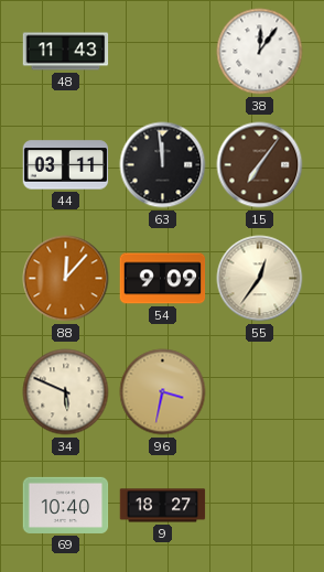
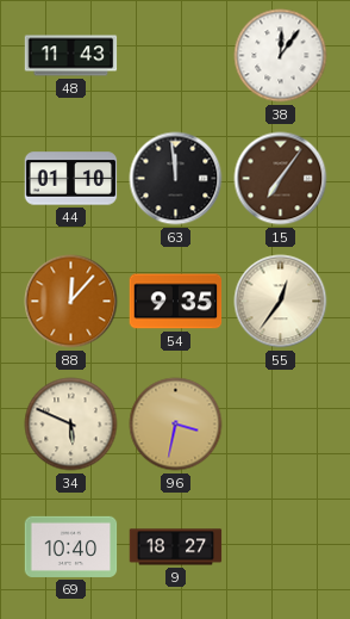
44: 03:11 -> 01:10 (71, 179)
54: 9:09 -> 9:35 (176, 302)
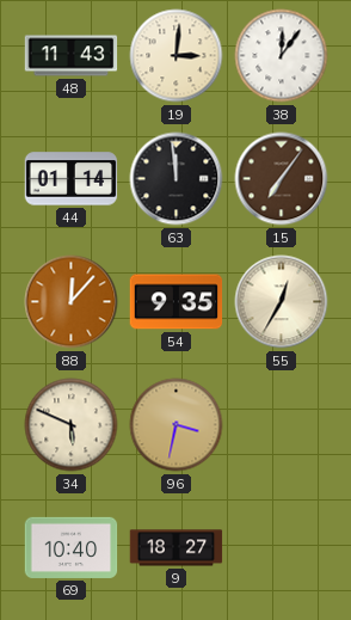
19: none -> 3:01 (177, 56)
44: 01:10 -> 01:14 (72, 179)
55: 12:36 -> 12:35 (282, 302)
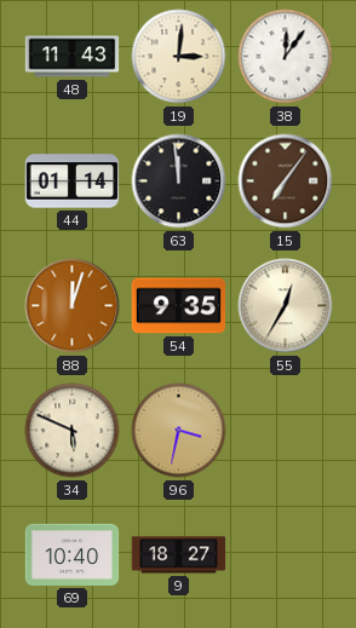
88: 12:07 -> 12:03 (73, 306)
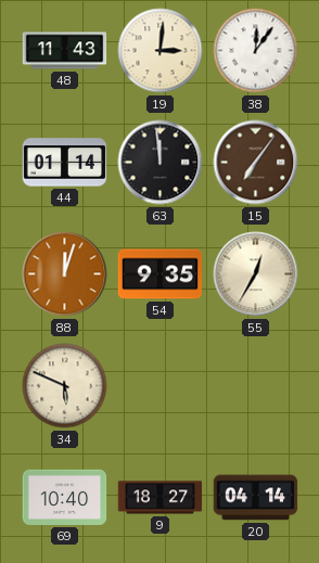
96: 3:32 -> none (179, 431)
20: none -> 04:14 (256, 498)
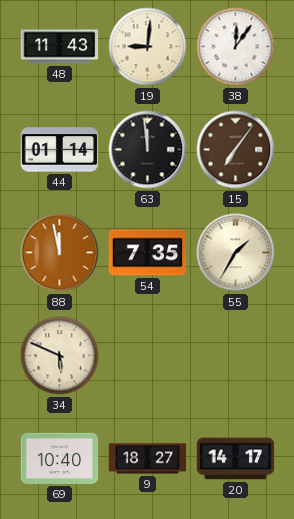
19: 3:01 -> 9:01 (148, 47)
88: 12:03 -> 11:58 (60, 253)
54: 9:35 -> 7:35 (148, 253)
55: 12:35 -> 1:35 (236, 253)
20: 04:14 -> 14:17 (236, 459)
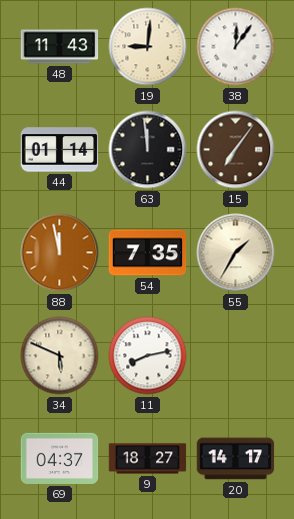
11: none -> 8:13 (148, 356)
69: 10:40 -> 04:37 (60, 458)
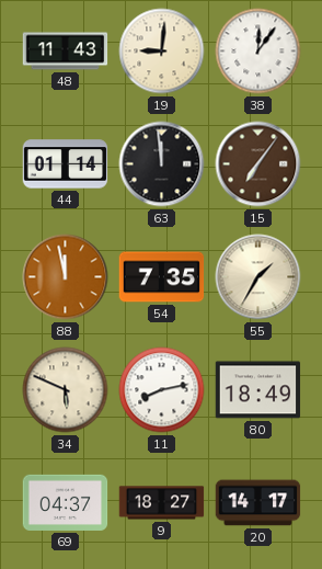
80: none -> 18:49 (258, 390)
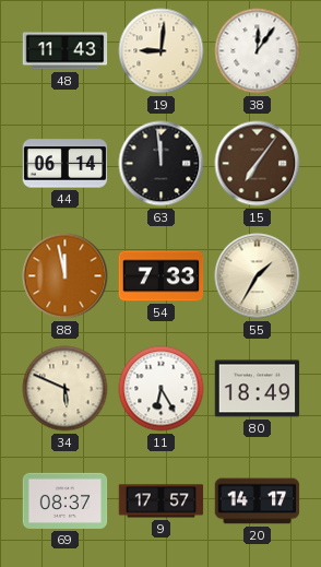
44: 01:14 -> 06:14 (66, 164)
54: 7:35 -> 7:33 (162, 276)
11: 8:13 -> 6:25 (162, 389)
69: 04:37 -> 08:37 (66, 500)
9: 18:27 -> 17:57 (162, 501)
